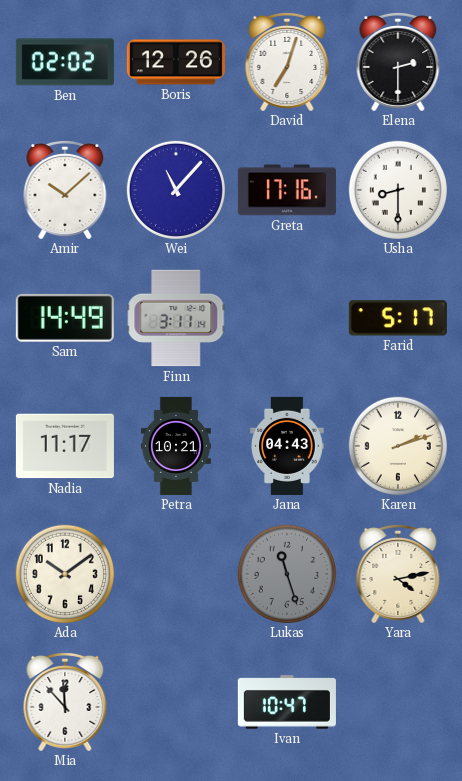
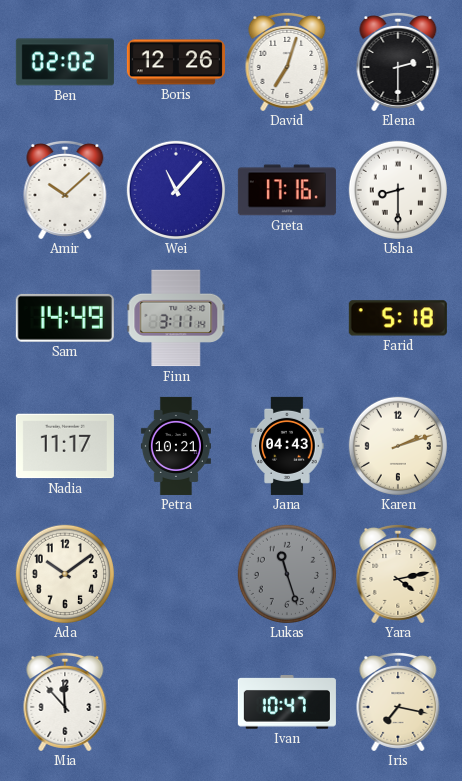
Farid: 5:17 -> 5:18 (398, 318)
Iris: none -> 7:17 (398, 702)
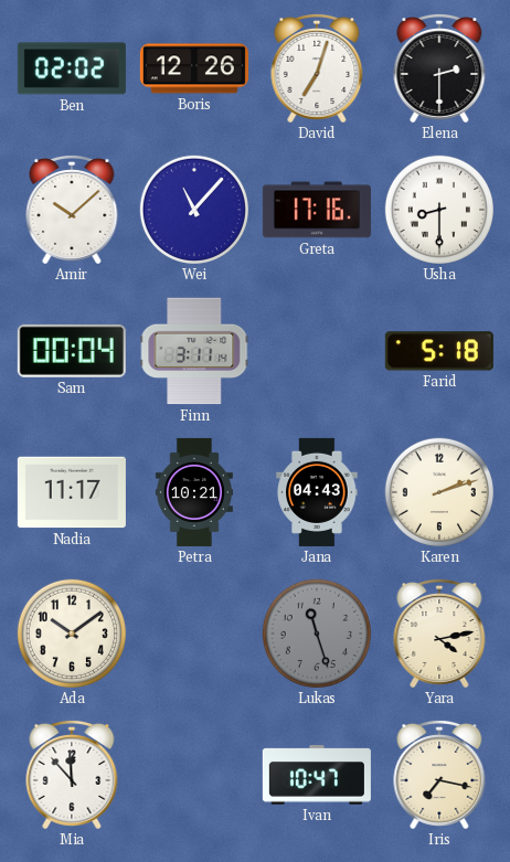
Sam: 14:49 -> 00:04 (72, 351)
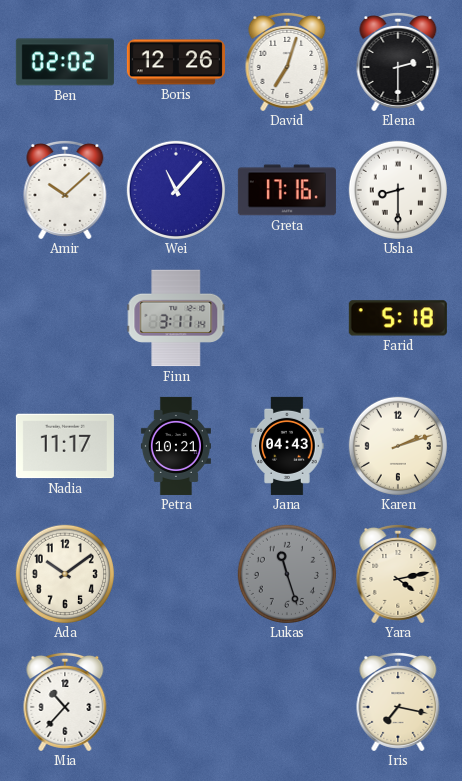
Sam: 00:04 -> none (72, 351)
Mia: 11:53 -> 10:37 (65, 702)
Ivan: 10:47 -> none (317, 775)
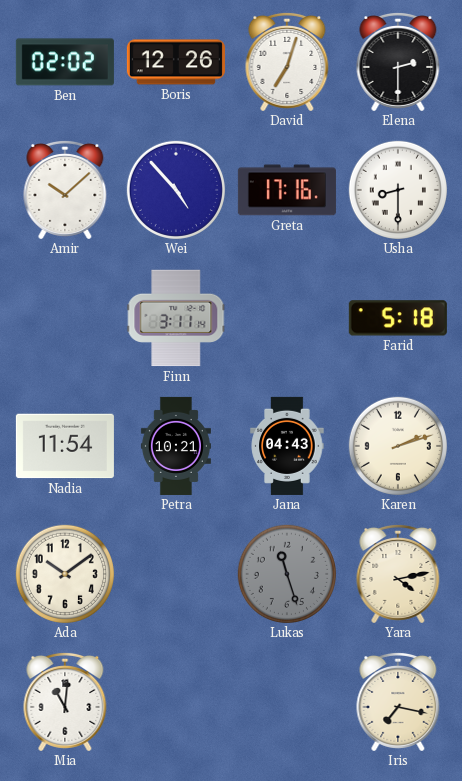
Wei: 11:07 -> 4:53 (176, 190)
Nadia: 11:17 -> 11:54 (65, 446)
Mia: 10:37 -> 11:01 (65, 702)
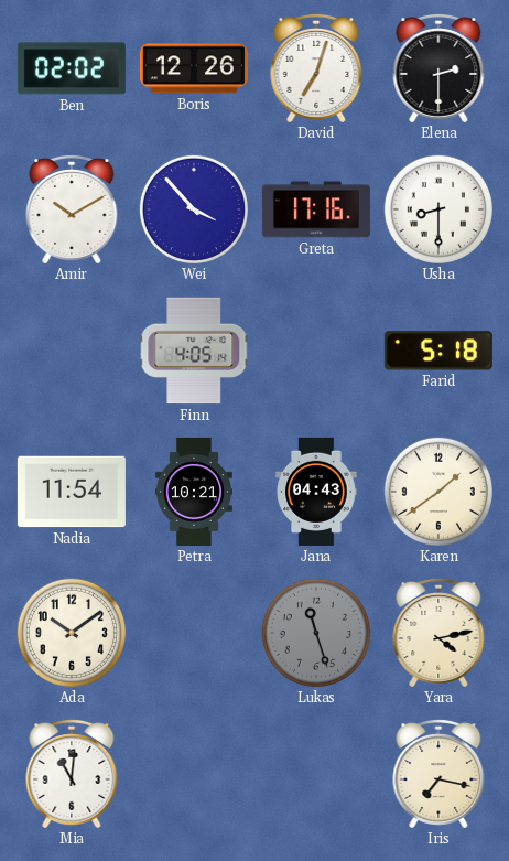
Amir: 10:08 -> 10:10 (72, 209)
Wei: 4:53 -> 3:53 (194, 209)
Finn: 3:11 -> 4:05 (194, 351)
Karen: 2:12 -> 1:39 (438, 492)
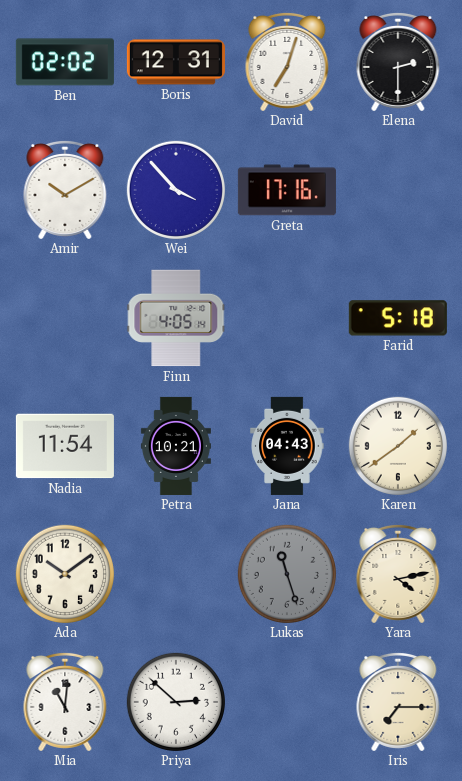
Boris: 12:26 -> 12:31 (176, 62)
Usha: 8:30 -> none (438, 209)
Priya: none -> 2:52 (176, 702)
Iris: 7:17 -> 7:15 (398, 702)
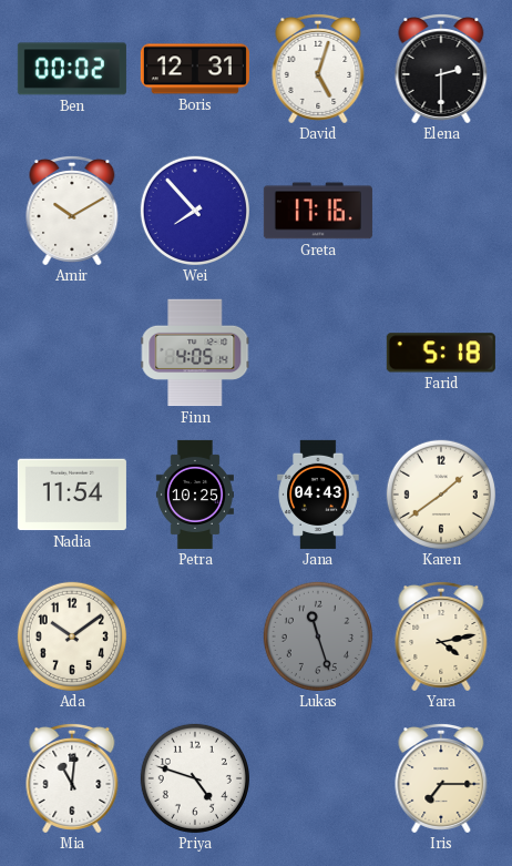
Ben: 02:02 -> 00:02 (72, 69)
David: 7:03 -> 5:03 (318, 69)
Wei: 3:53 -> 7:53 (195, 211)
Petra: 10:21 -> 10:25 (195, 495)
Priya: 2:52 -> 4:48 (195, 778)
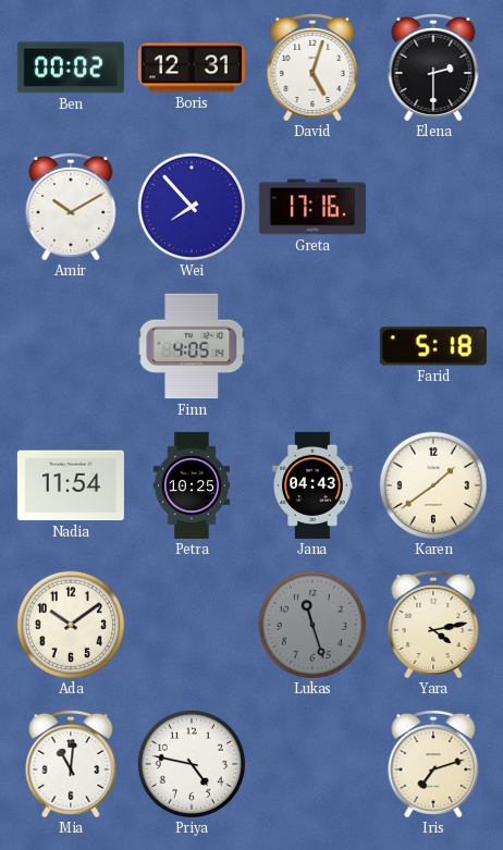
Priya: 4:48 -> 4:47 (192, 764)
Iris: 7:15 -> 7:12 (433, 764)
